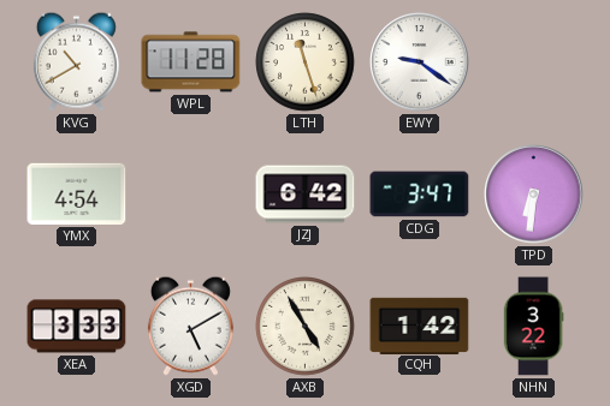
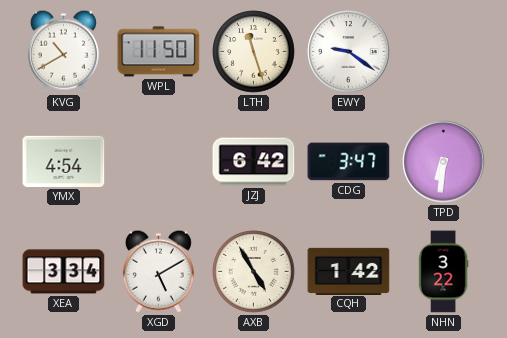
WPL: 11:28 -> 11:50 (159, 52)
XEA: 3:33 -> 3:34 (64, 272)
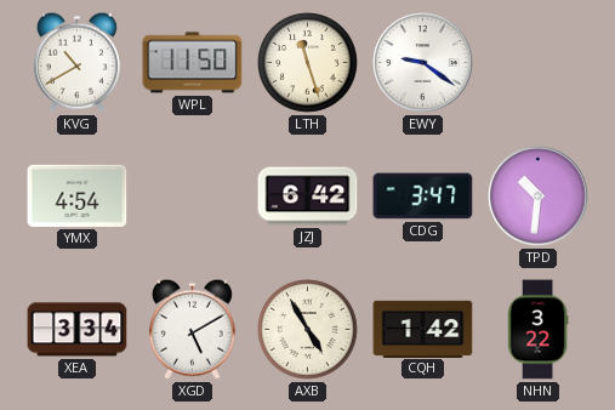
TPD: 6:31 -> 10:31 (539, 197)
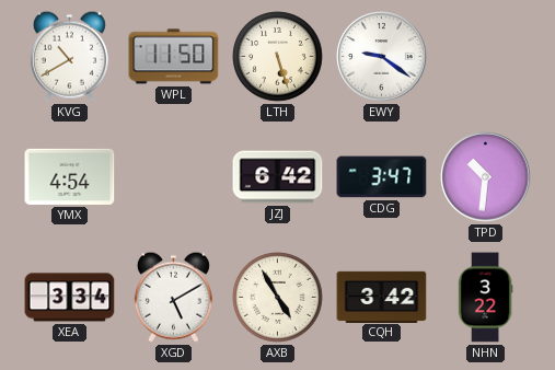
LTH: 11:27 -> 5:27 (278, 57)
CQH: 1:42 -> 3:42 (382, 297)
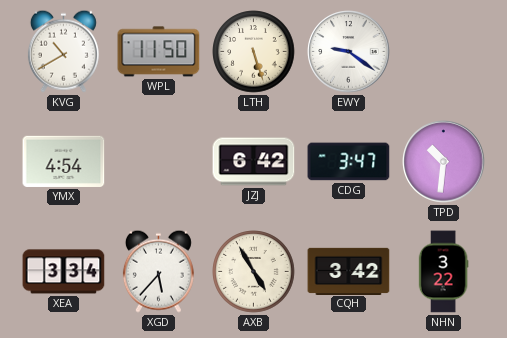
XGD: 5:10 -> 5:37 (158, 271)
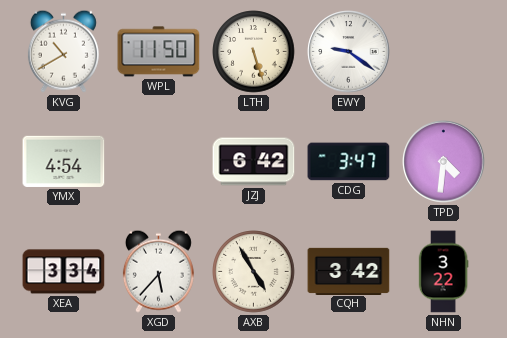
TPD: 10:31 -> 4:31 (444, 162)
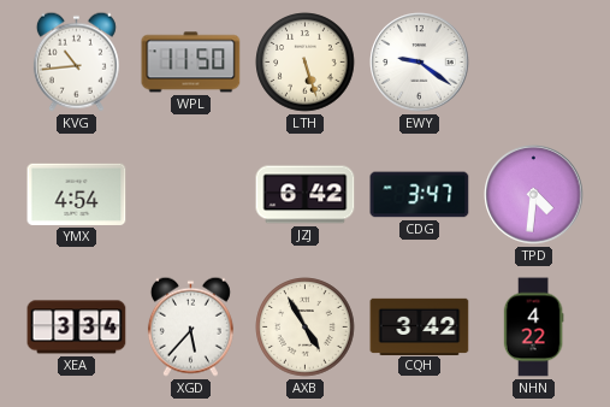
KVG: 10:40 -> 10:44 (76, 61)
NHN: 3:22 -> 4:22 (533, 328)
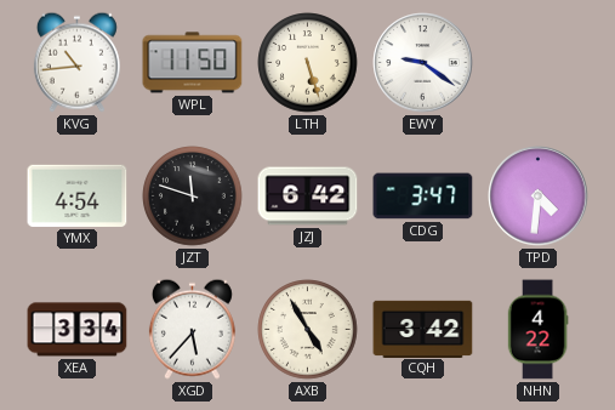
JZT: none -> 11:48 (193, 197)
